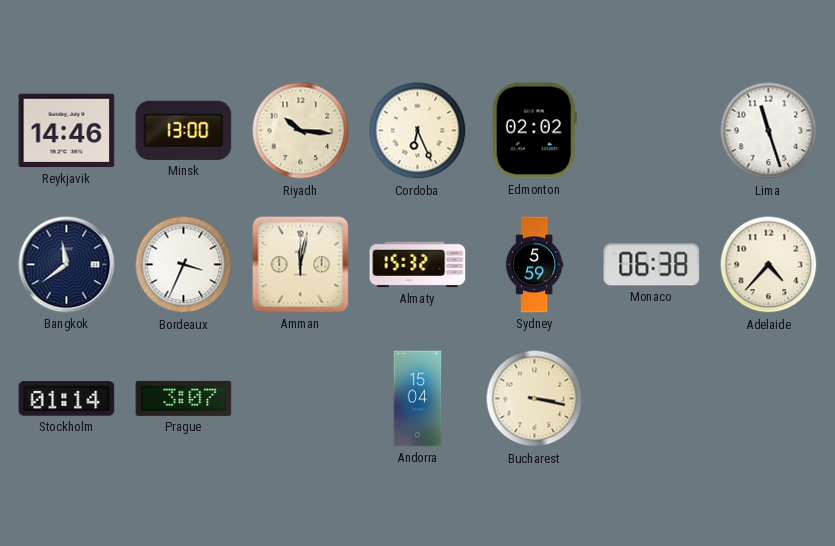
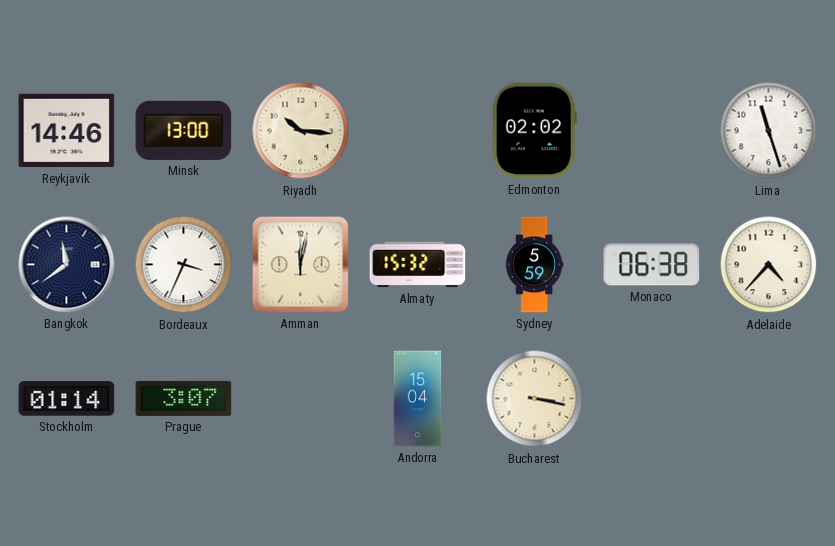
Cordoba: 6:26 -> none (418, 131)
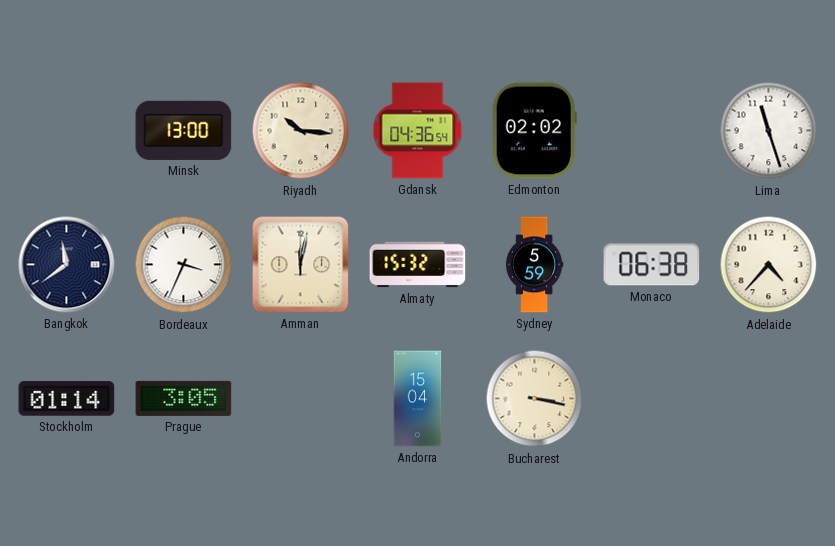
Reykjavik: 14:46 -> none (67, 131)
Gdansk: none -> 04:36 (418, 131)
Prague: 3:07 -> 3:05 (184, 398)
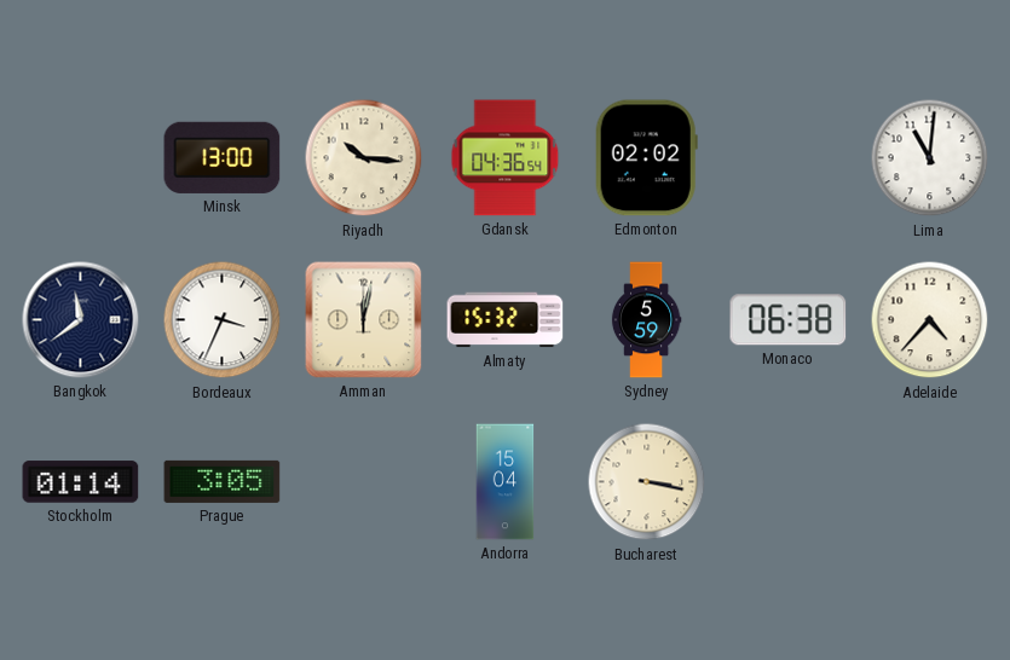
Lima: 11:27 -> 11:01 (930, 158)
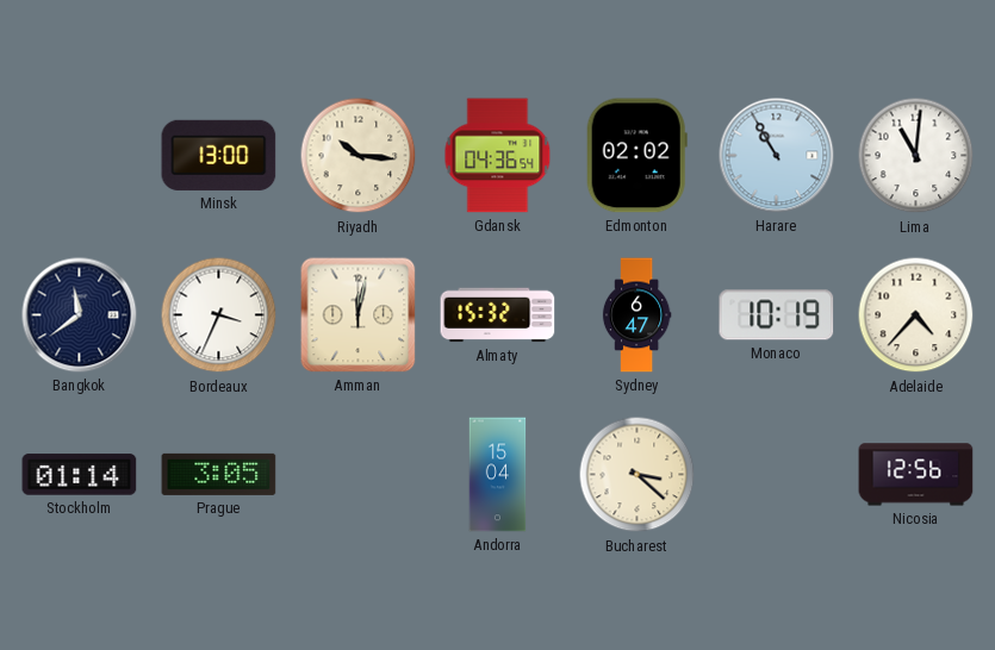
Harare: none -> 10:55 (777, 156)
Sydney: 5:59 -> 6:47 (636, 315)
Monaco: 06:38 -> 10:19 (777, 315)
Bucharest: 3:17 -> 3:22 (638, 475)
Nicosia: none -> 12:56 (916, 475)
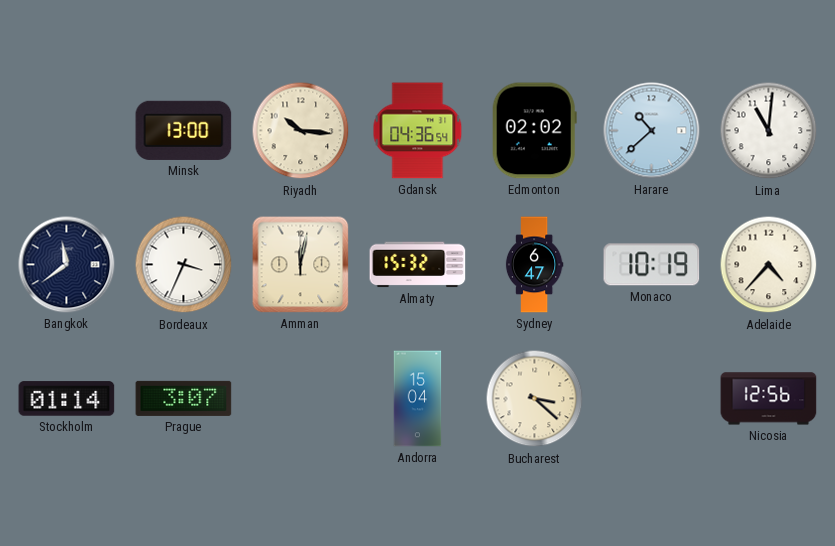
Harare: 10:55 -> 10:38 (652, 131)
Prague: 3:05 -> 3:07 (184, 398)
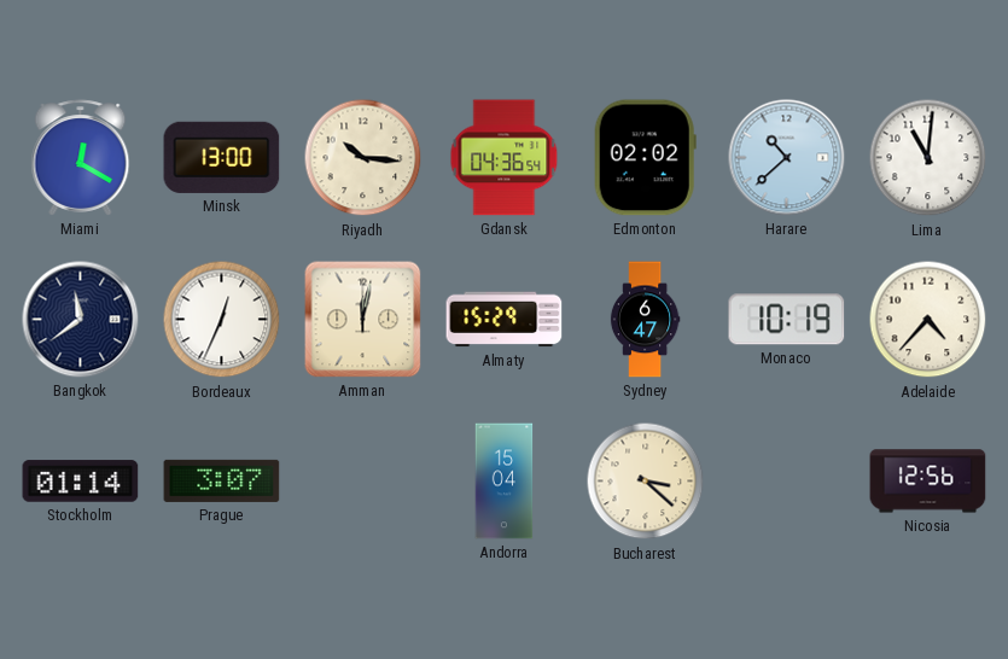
Miami: none -> 12:20 (81, 158)
Bordeaux: 3:34 -> 12:34 (222, 320)
Almaty: 15:32 -> 15:29 (505, 320)
